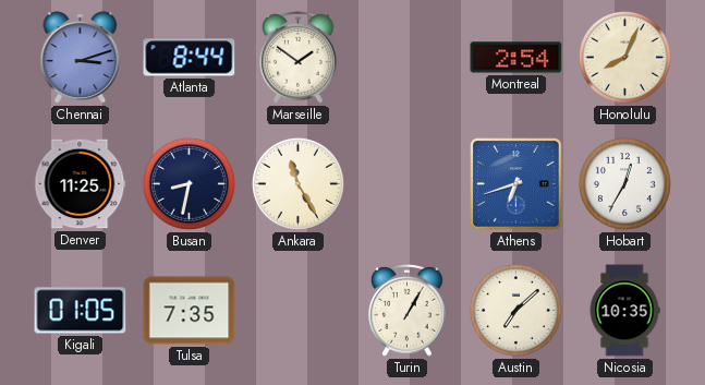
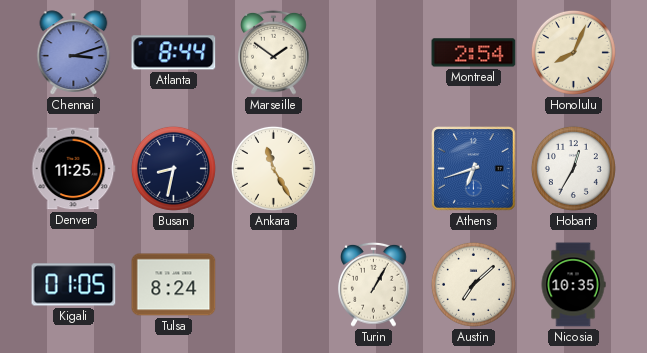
Tulsa: 7:35 -> 8:24 (174, 285)
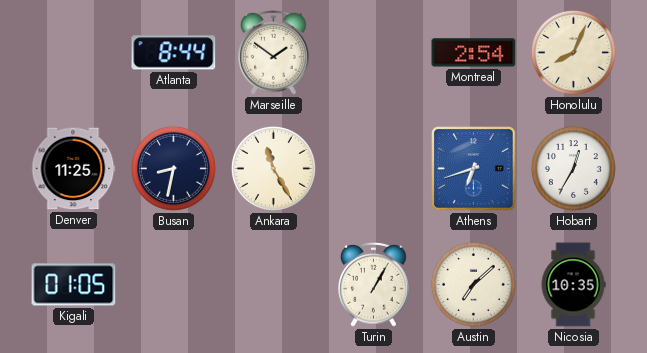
Chennai: 3:12 -> none (74, 53)
Tulsa: 8:24 -> none (174, 285)
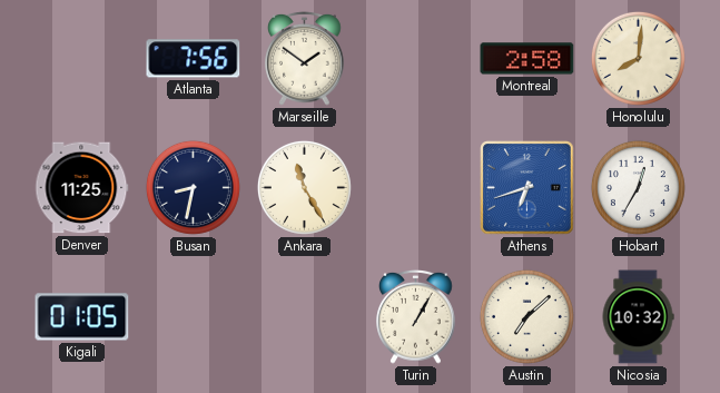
Atlanta: 8:44 -> 7:56 (194, 59)
Montreal: 2:54 -> 2:58 (527, 59)
Honolulu: 8:04 -> 8:01 (638, 58)
Nicosia: 10:35 -> 10:32 (638, 317)
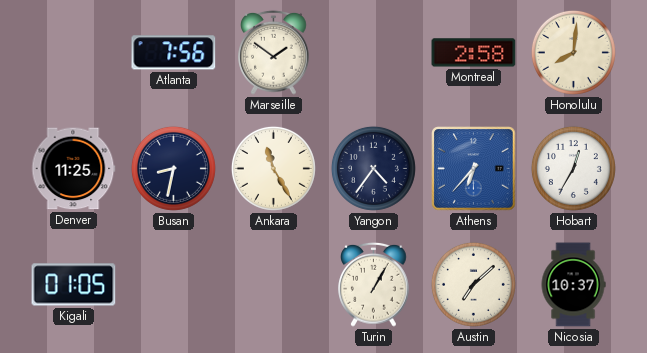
Yangon: none -> 4:36 (373, 168)
Athens: 6:42 -> 6:37 (474, 169)
Nicosia: 10:32 -> 10:37 (573, 285)
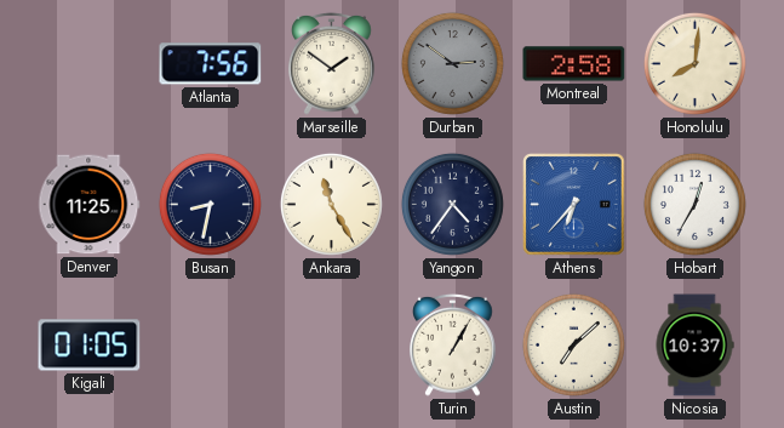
Durban: none -> 2:51 (452, 63)
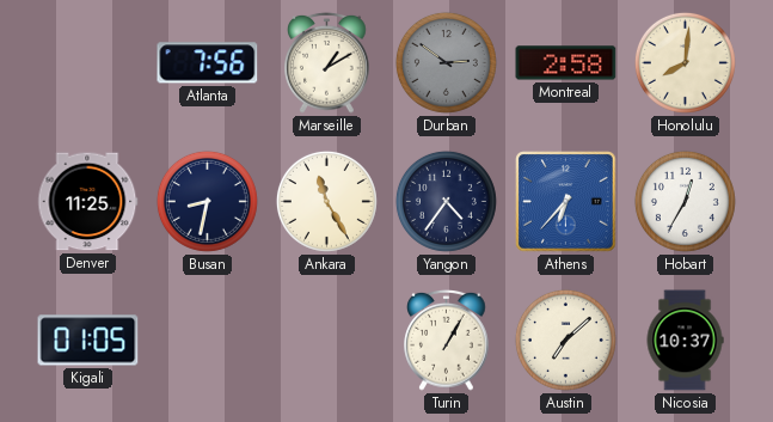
Marseille: 1:51 -> 1:10 (327, 62)
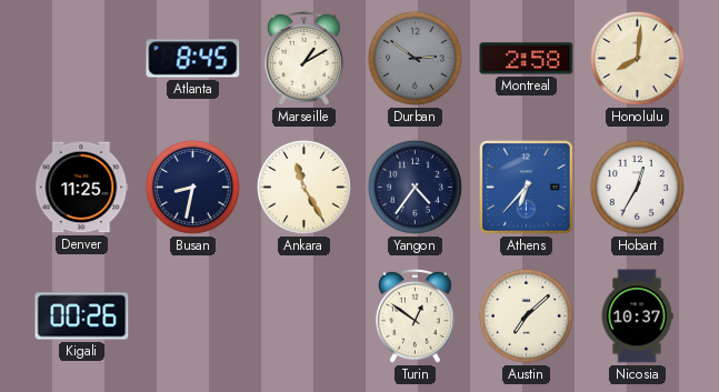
Atlanta: 7:56 -> 8:45 (193, 59)
Kigali: 01:05 -> 00:26 (82, 316)
Turin: 1:05 -> 12:51 (416, 315)
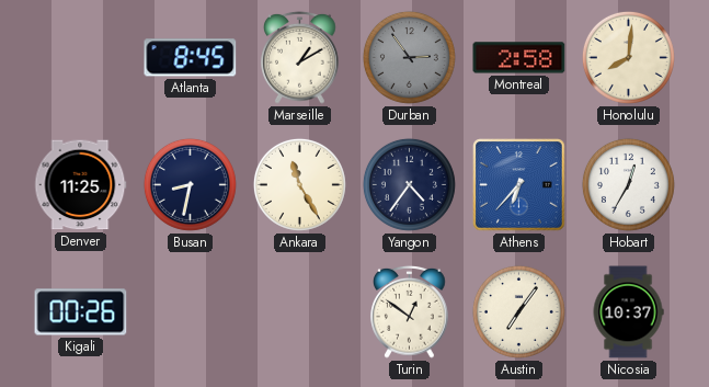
Durban: 2:51 -> 2:54 (409, 57)
Austin: 7:08 -> 7:06 (518, 311)
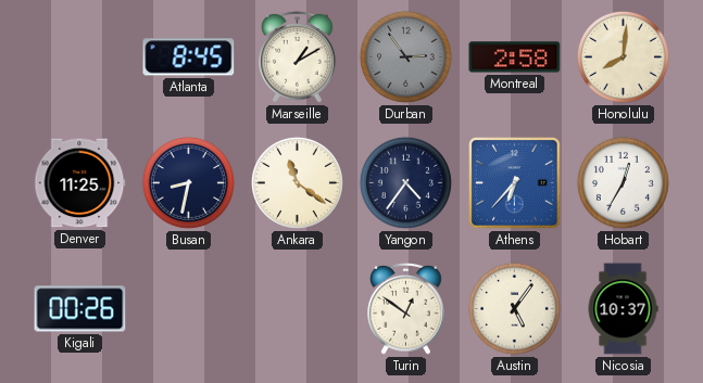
Ankara: 11:25 -> 11:21 (297, 182)
Austin: 7:06 -> 5:06 (514, 308)
